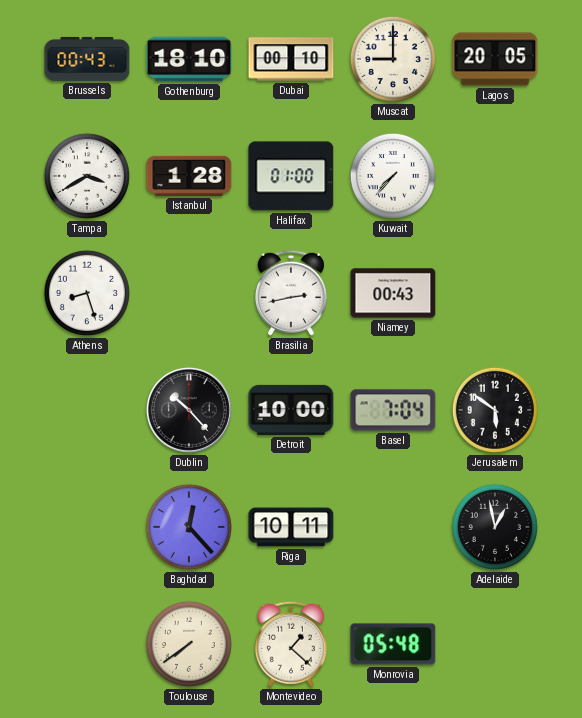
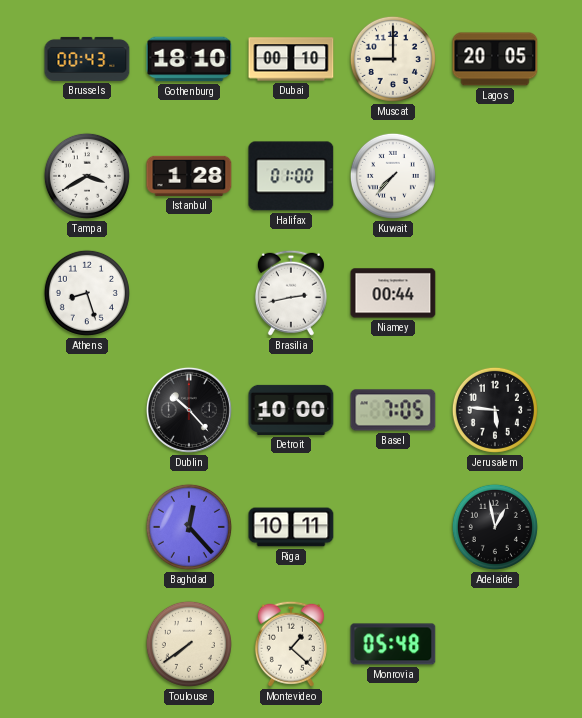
Niamey: 00:43 -> 00:44 (393, 293)
Basel: 7:04 -> 7:05 (393, 410)
Jerusalem: 5:51 -> 5:46 (495, 410)
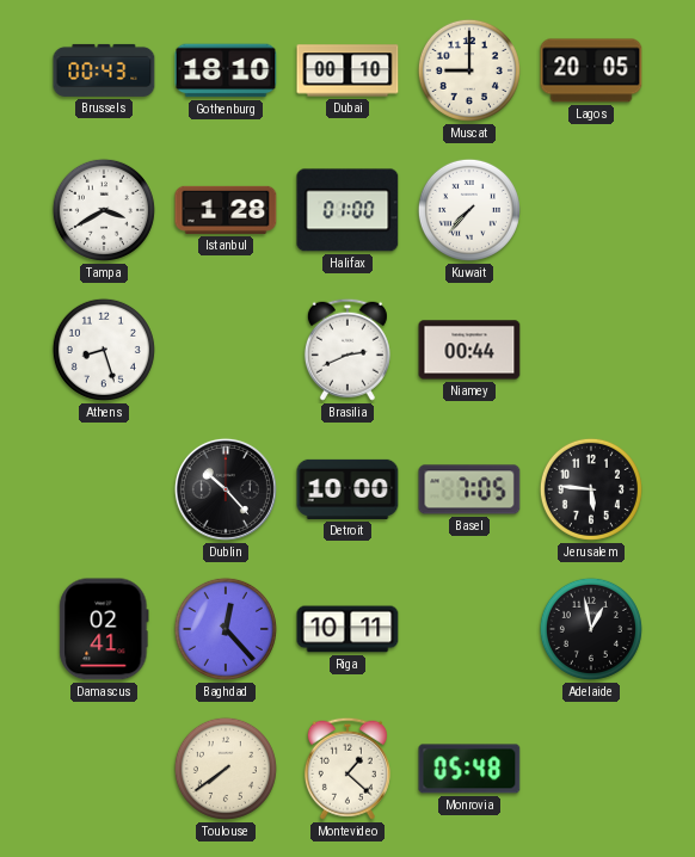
Brasilia: 2:43 -> 2:41 (347, 350)
Damascus: none -> 02:41 (104, 629)
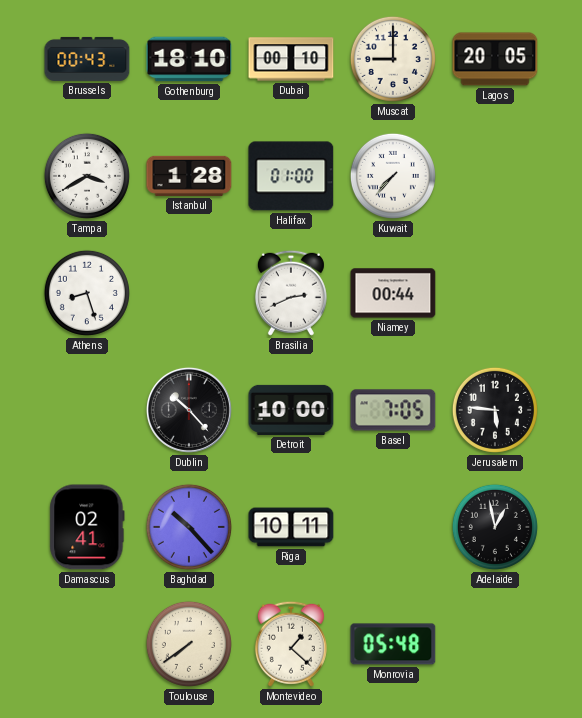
Baghdad: 12:23 -> 10:23 (189, 527)
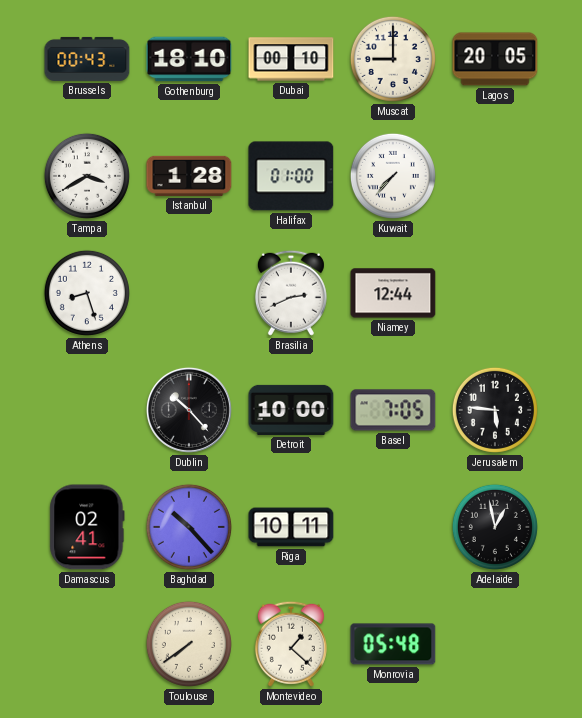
Niamey: 00:44 -> 12:44 (393, 293)
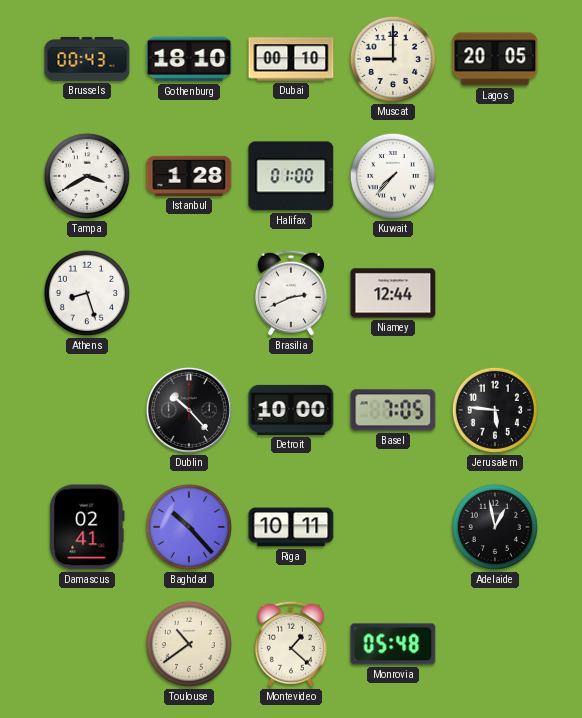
Toulouse: 7:39 -> 10:39 (189, 644)
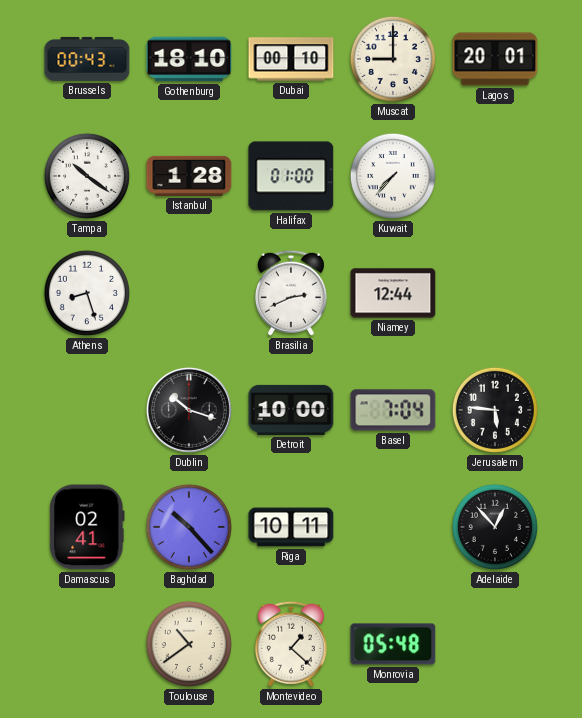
Lagos: 20:05 -> 20:01 (495, 59)
Tampa: 3:40 -> 10:21 (87, 176)
Dublin: 10:23 -> 10:18 (189, 410)
Basel: 7:05 -> 7:04 (393, 410)
Adelaide: 12:58 -> 12:53 (495, 527)
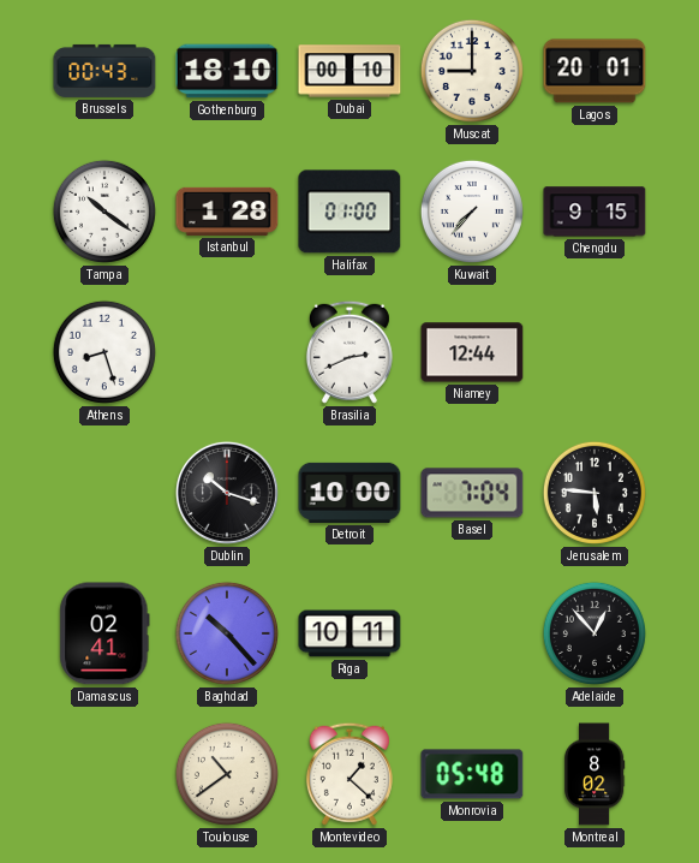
Chengdu: none -> 9:15 (595, 212)
Montreal: none -> 8:02 (595, 774)
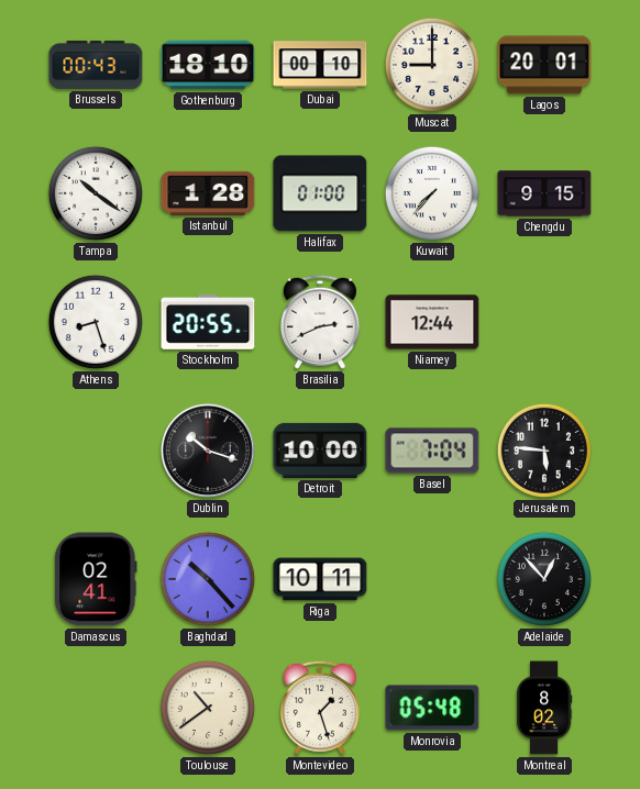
Stockholm: none -> 20:55 (208, 322)
Montevideo: 1:22 -> 1:27 (320, 708)
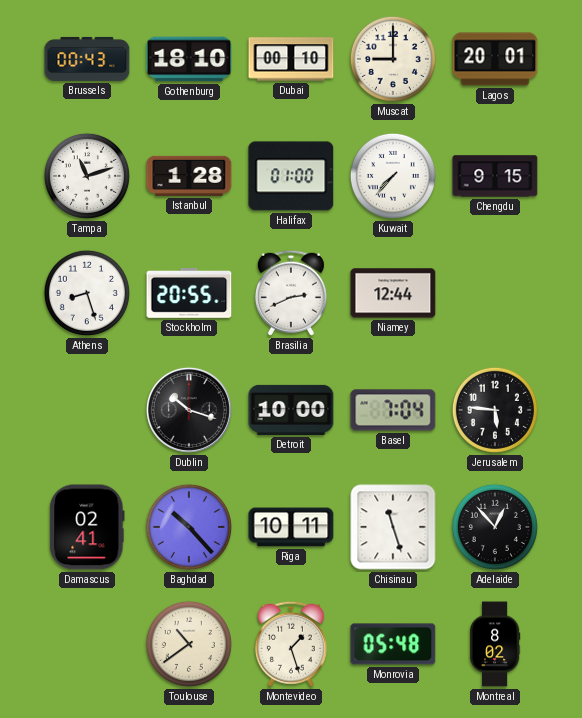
Tampa: 10:21 -> 11:12 (87, 176)
Chisinau: none -> 11:27 (393, 527)
